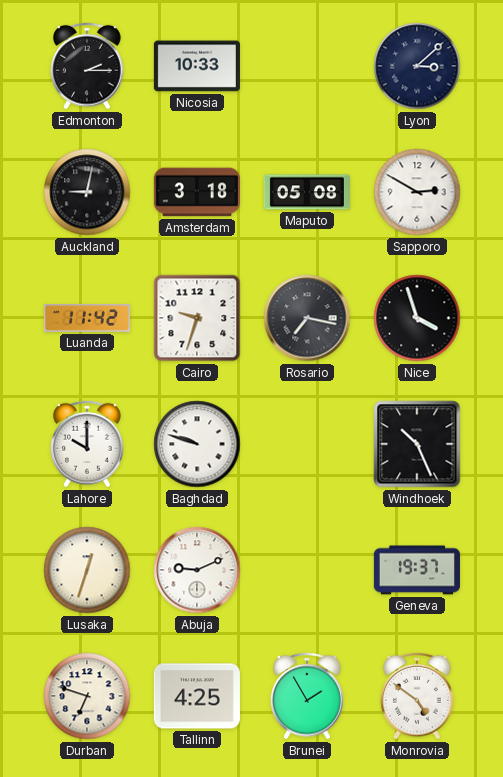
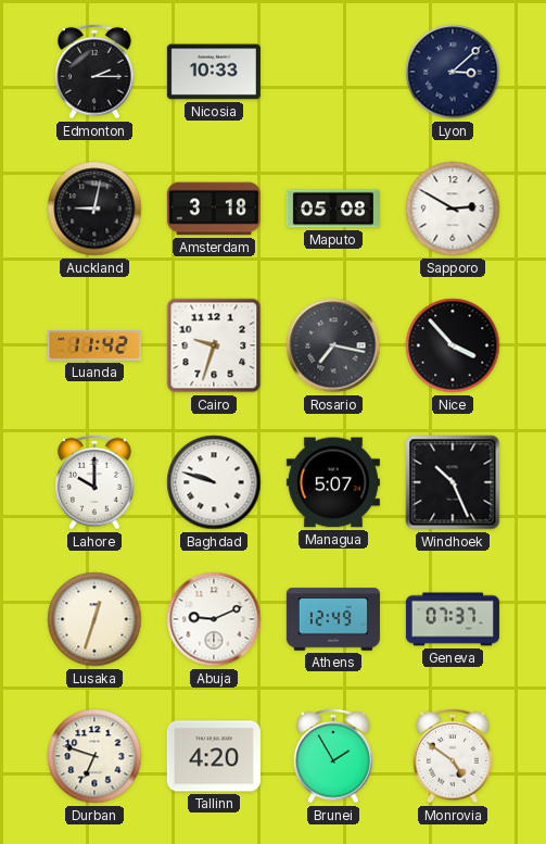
Nice: 3:57 -> 3:53 (453, 345)
Managua: none -> 5:07 (333, 482)
Athens: none -> 12:49 (333, 619)
Geneva: 19:37 -> 07:37 (453, 619)
Tallinn: 4:25 -> 4:20 (214, 756)
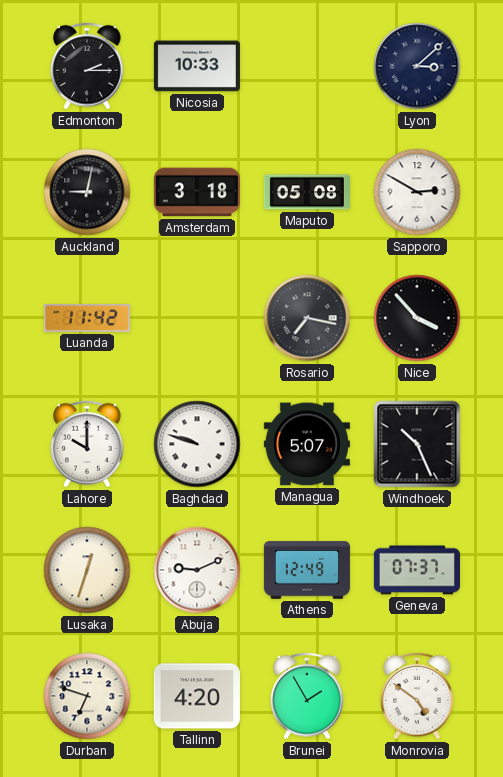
Cairo: 9:33 -> none (214, 345)
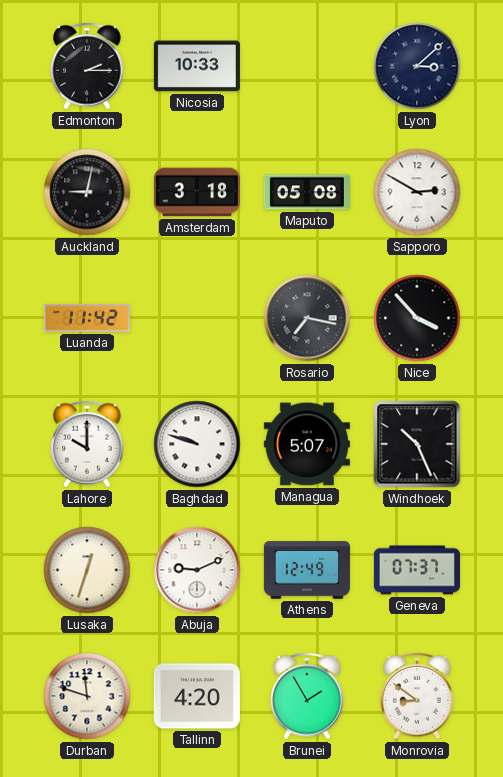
Durban: 6:48 -> 11:48 (87, 696)
Monrovia: 4:51 -> 8:51 (417, 696)
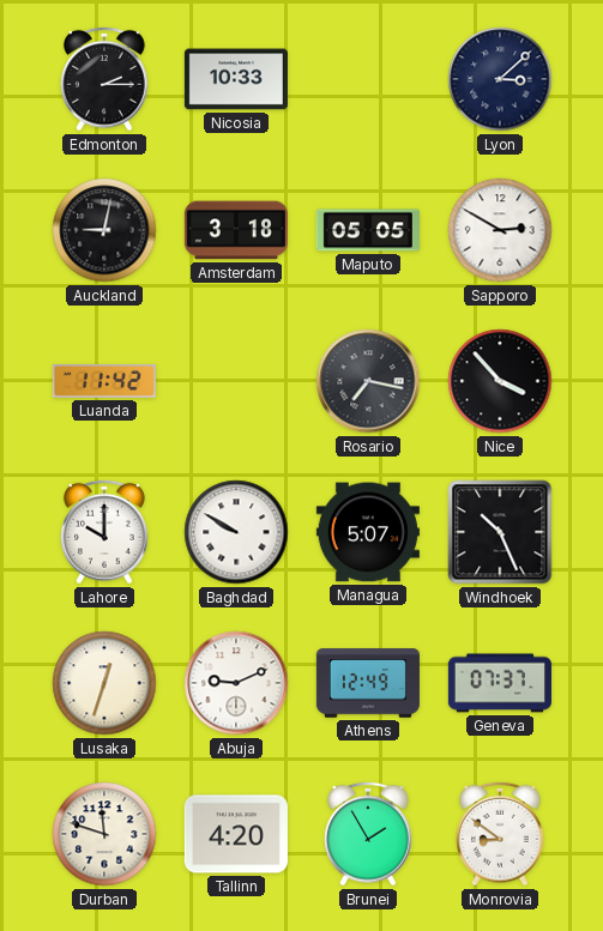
Maputo: 05:08 -> 05:05 (368, 230)
Baghdad: 9:48 -> 9:50 (236, 532)
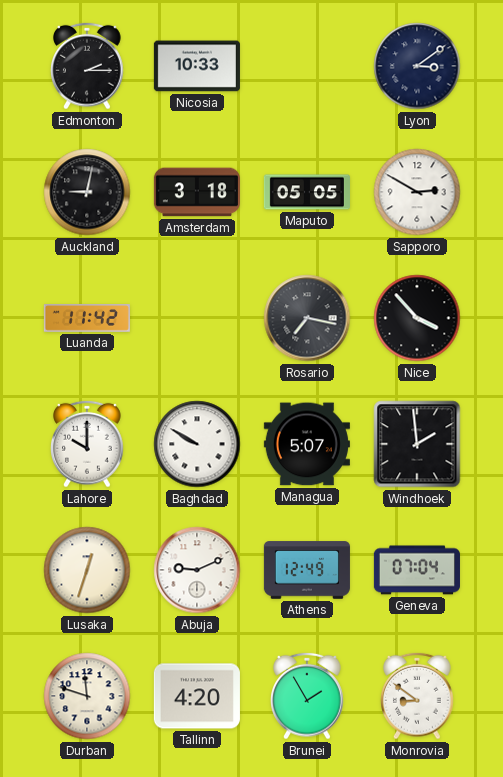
Lyon: 3:08 -> 3:09 (417, 66)
Windhoek: 10:26 -> 1:59 (417, 444)
Geneva: 07:37 -> 07:04 (417, 570)
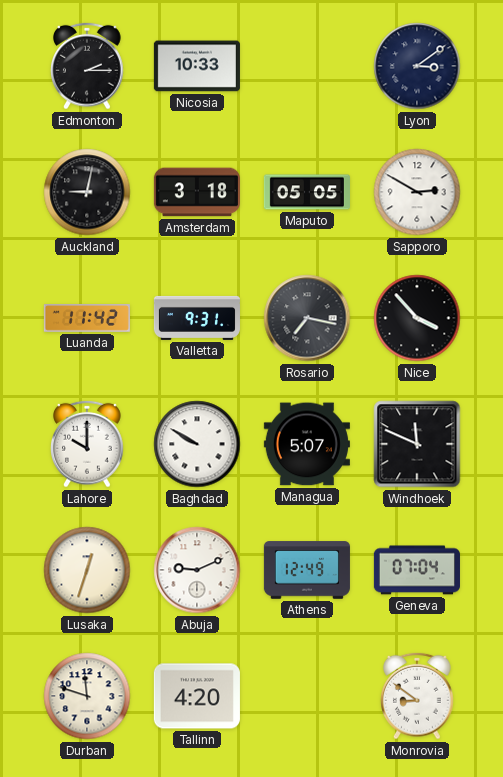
Valletta: none -> 9:31 (197, 318)
Windhoek: 1:59 -> 11:49 (417, 444)
Brunei: 1:55 -> none (307, 696)
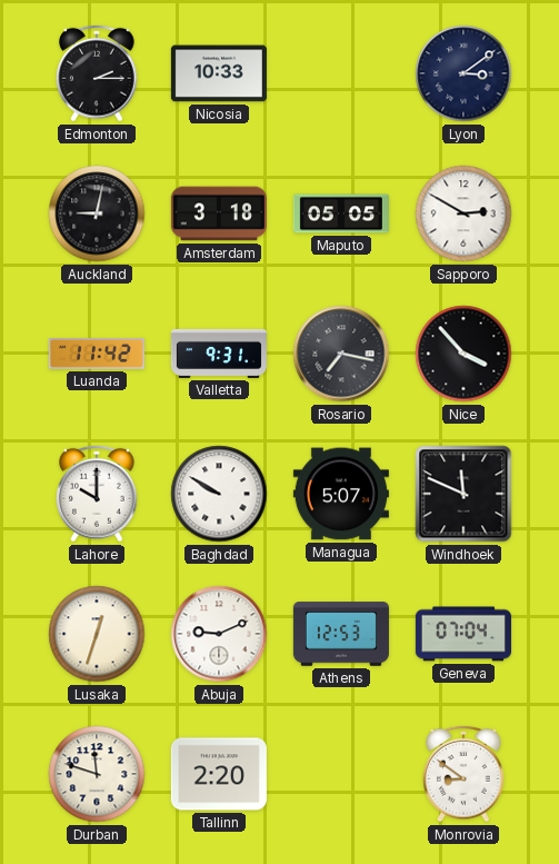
Athens: 12:49 -> 12:53 (341, 634)
Tallinn: 4:20 -> 2:20 (219, 774)
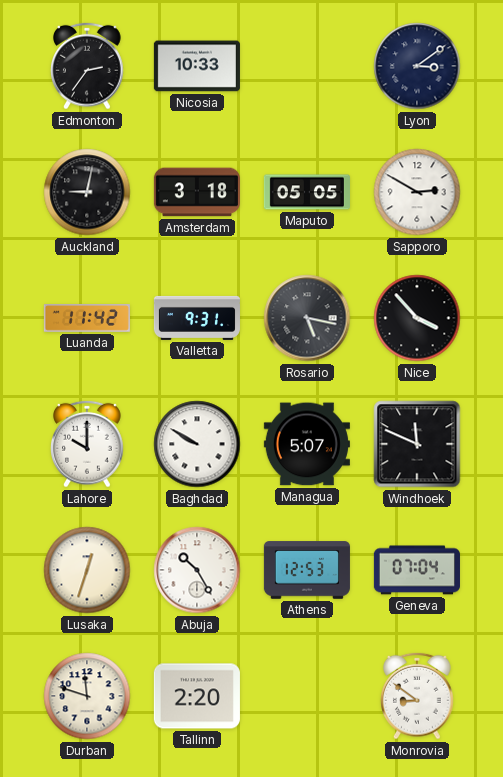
Edmonton: 2:15 -> 2:36 (87, 66)
Rosario: 7:17 -> 5:17 (307, 318)
Abuja: 9:11 -> 10:25 (197, 570)
